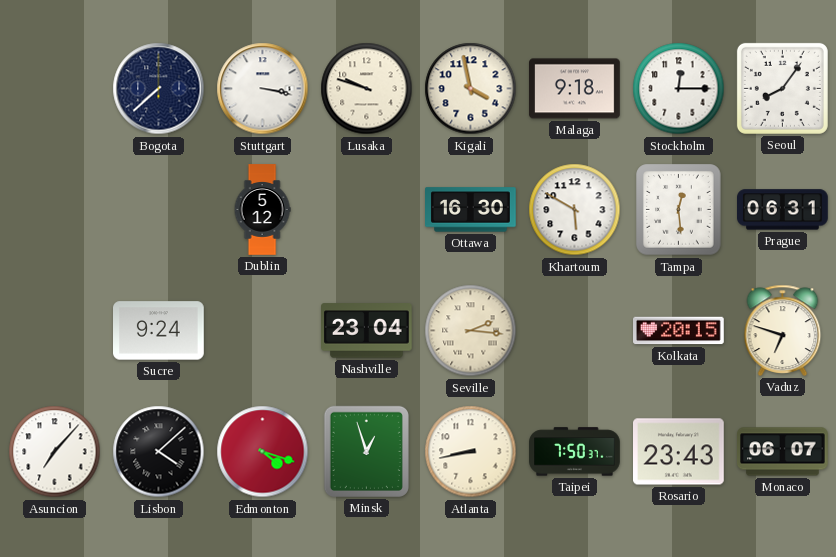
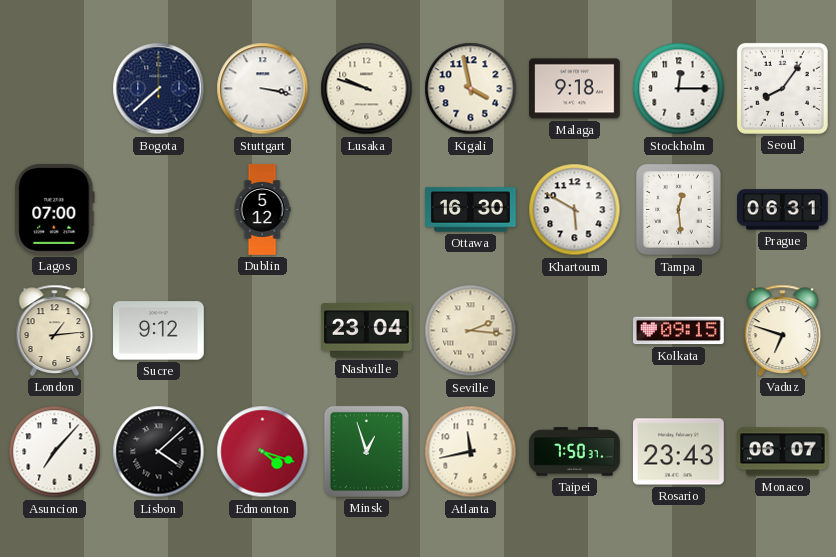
Lagos: none -> 07:00 (55, 210)
London: none -> 1:14 (55, 330)
Sucre: 9:24 -> 9:12 (159, 331)
Kolkata: 20:15 -> 09:15 (679, 331)
Atlanta: 8:43 -> 11:43 (471, 452)
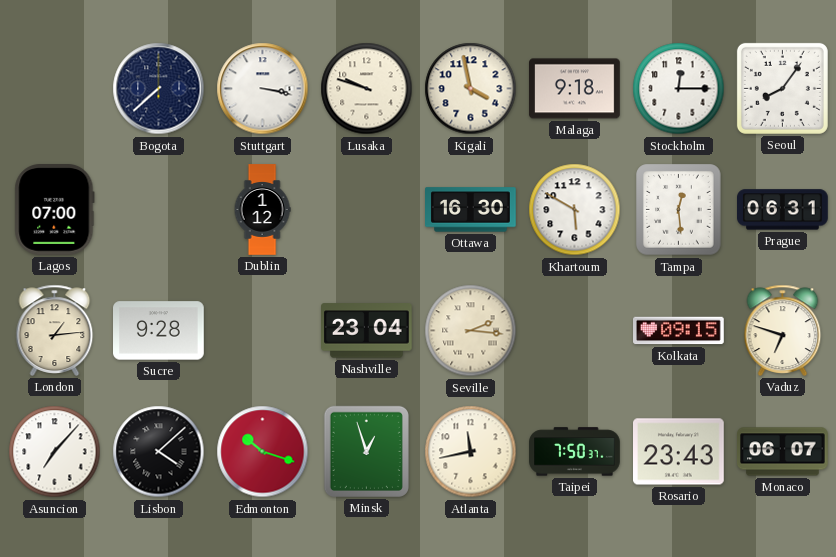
Dublin: 5:12 -> 1:12 (262, 210)
Sucre: 9:12 -> 9:28 (159, 331)
Edmonton: 4:18 -> 10:18 (263, 452)
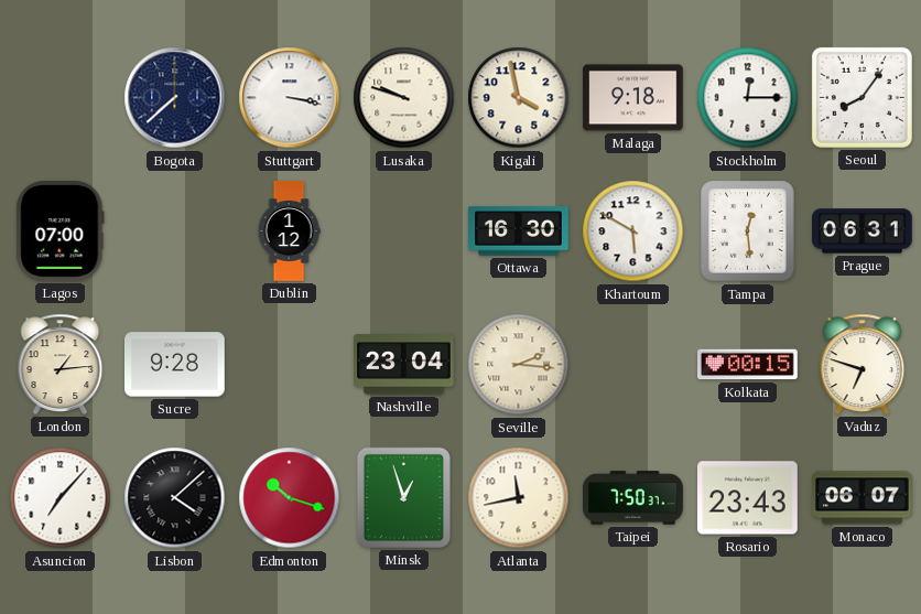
Kolkata: 09:15 -> 00:15 (748, 365)
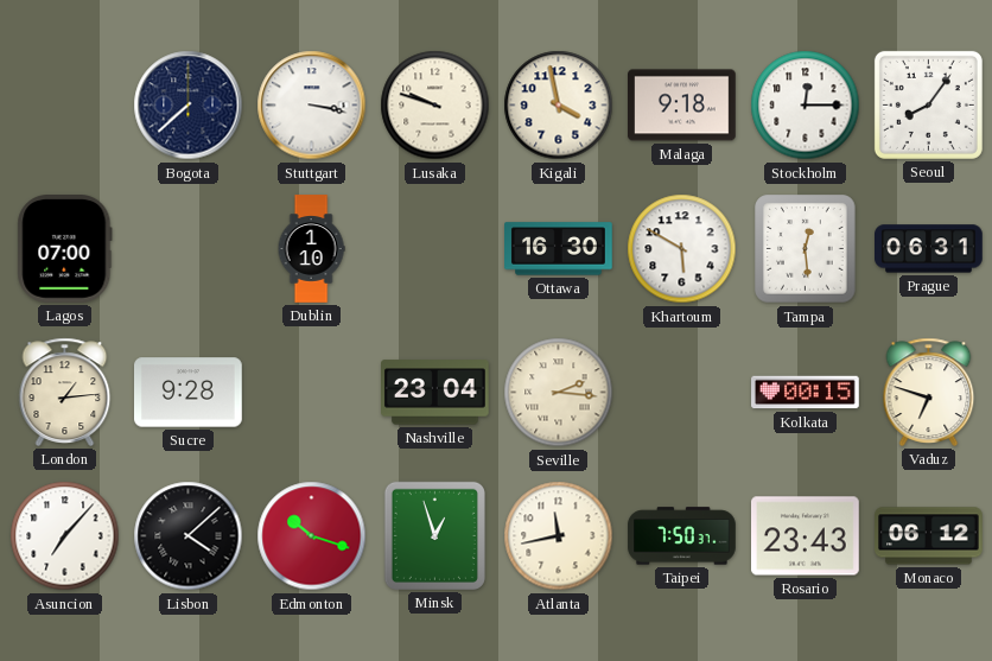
Dublin: 1:12 -> 1:10 (311, 249)
Monaco: 06:07 -> 06:12 (929, 536)
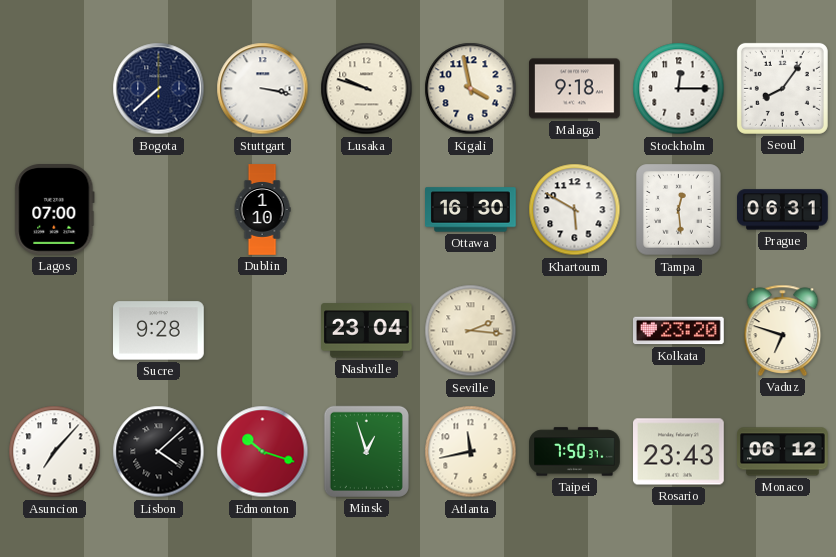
London: 1:14 -> none (65, 392)
Kolkata: 00:15 -> 23:20 (679, 331)
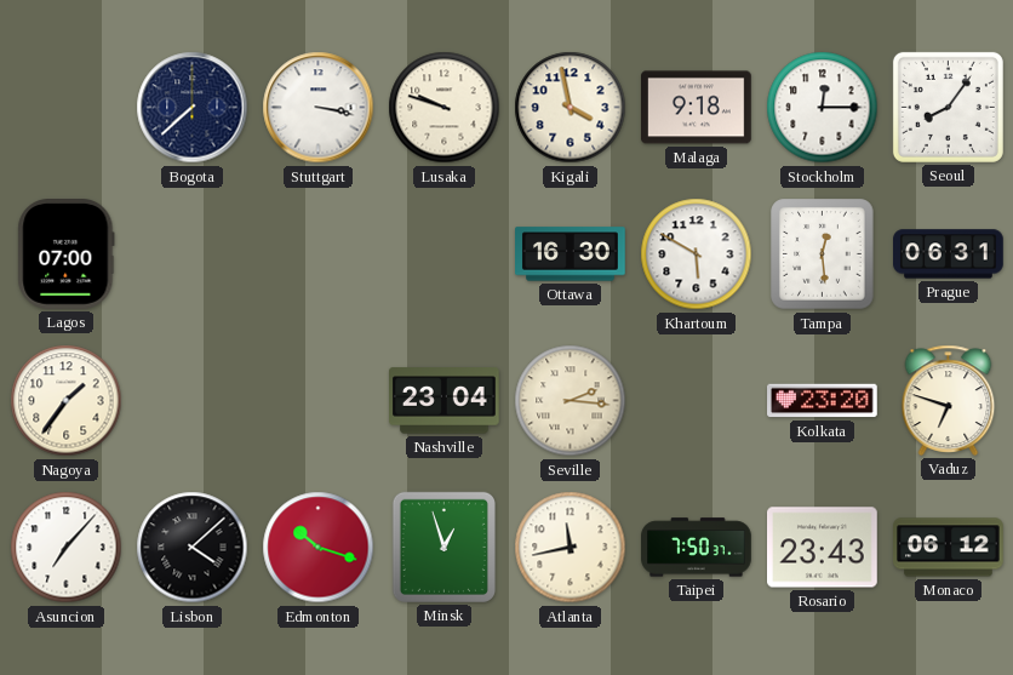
Dublin: 1:10 -> none (262, 210)
Nagoya: none -> 1:36 (67, 401)
Sucre: 9:28 -> none (159, 331)
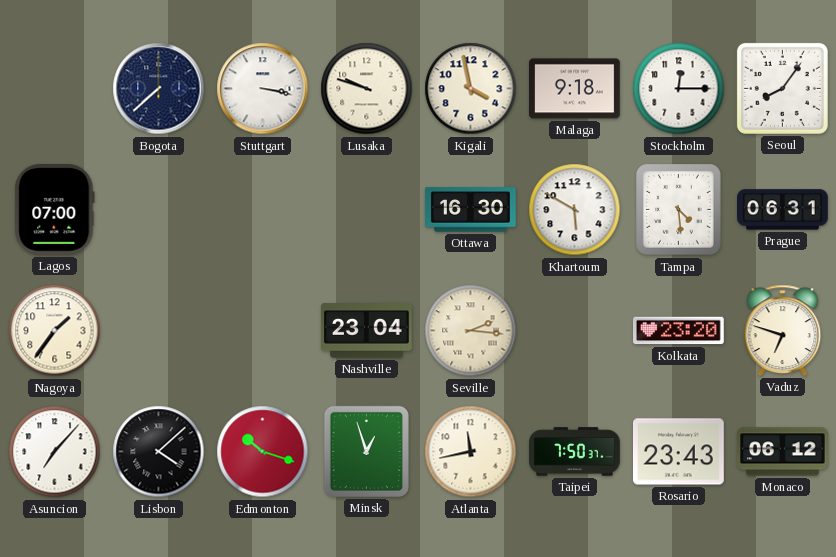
Tampa: 12:29 -> 4:29 (679, 210)
